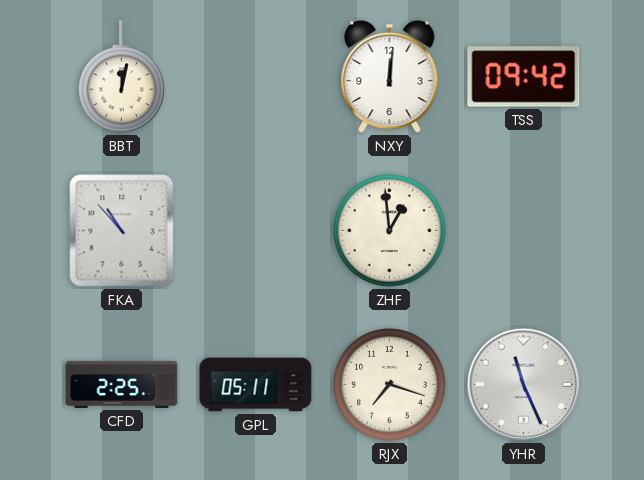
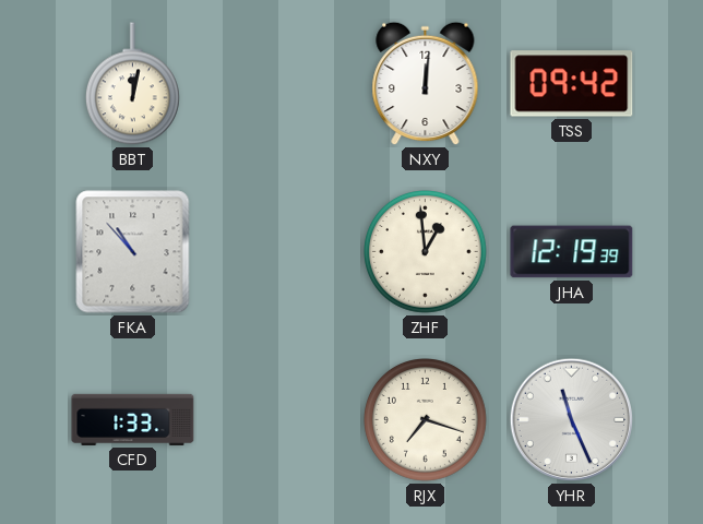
JHA: none -> 12:19 (572, 252)
CFD: 2:25 -> 1:33 (133, 419)
GPL: 05:11 -> none (256, 385)
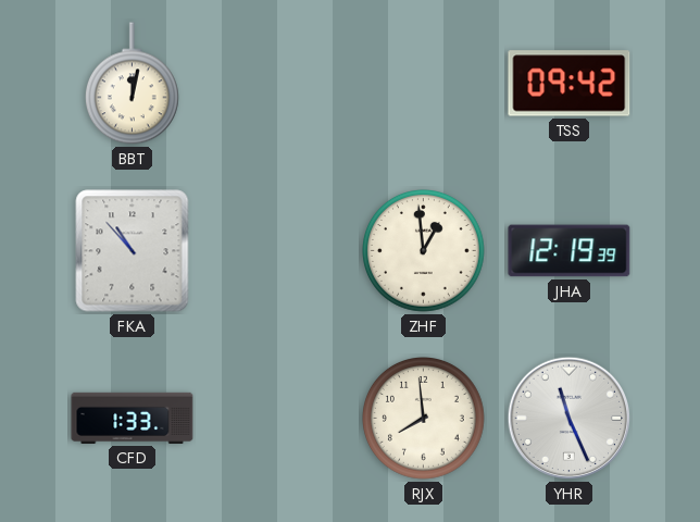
NXY: 12:01 -> none (426, 84)
RJX: 7:18 -> 7:59 (424, 419)
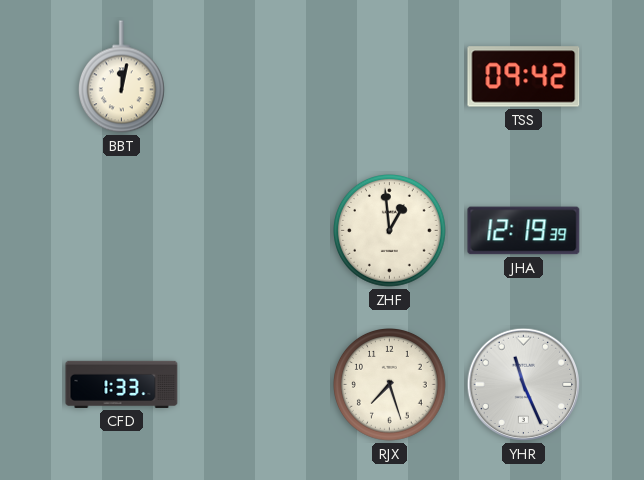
FKA: 10:53 -> none (133, 251)
RJX: 7:59 -> 7:27 (390, 385)
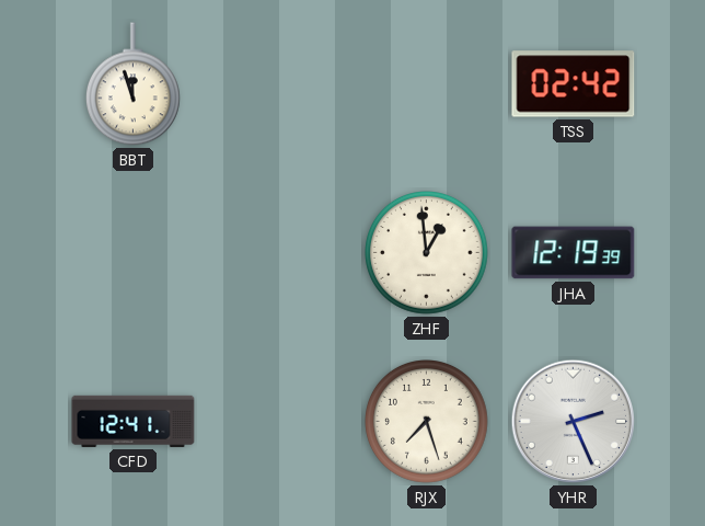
BBT: 12:02 -> 11:57 (132, 84)
TSS: 09:42 -> 02:42 (574, 84)
CFD: 1:33 -> 12:41 (134, 421)
YHR: 11:26 -> 2:26 (573, 422)
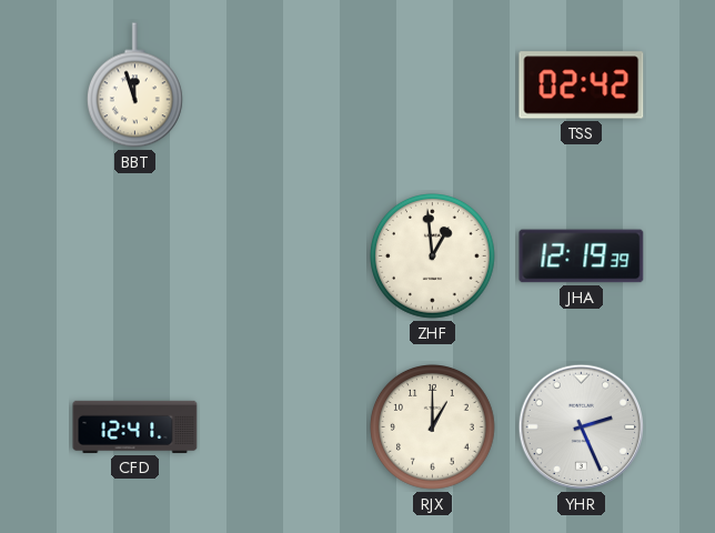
RJX: 7:27 -> 1:00 (433, 428)
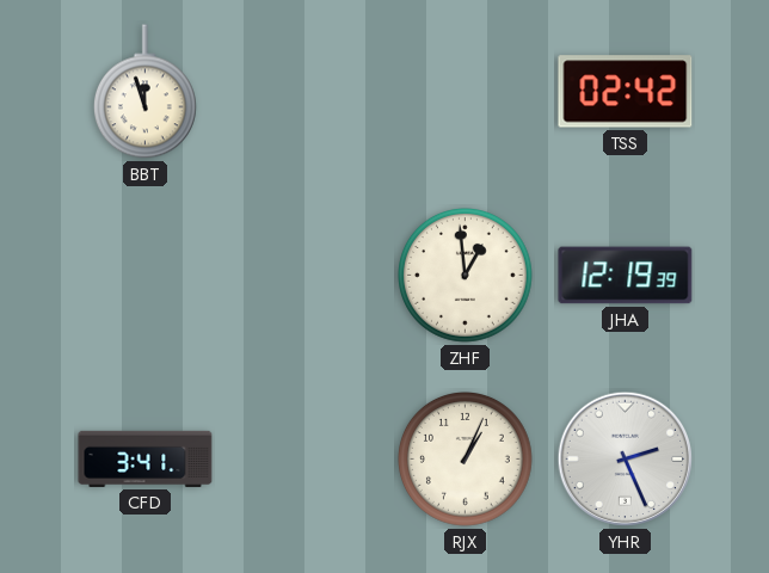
CFD: 12:41 -> 3:41 (146, 458)
RJX: 1:00 -> 1:04 (466, 460)
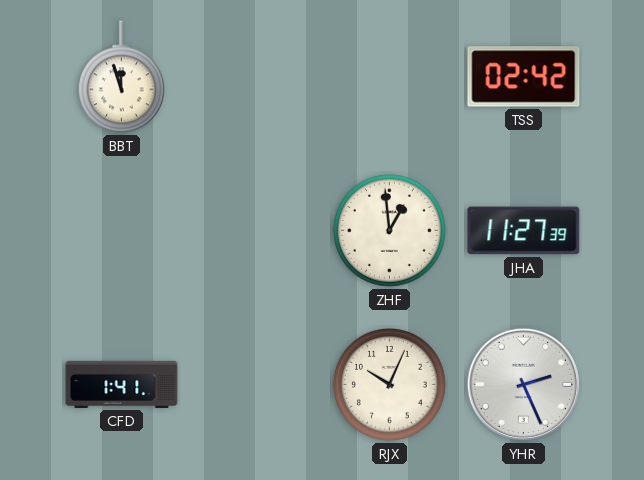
JHA: 12:19 -> 11:27 (524, 231)
CFD: 3:41 -> 1:41 (122, 384)
RJX: 1:04 -> 10:04 (390, 385)
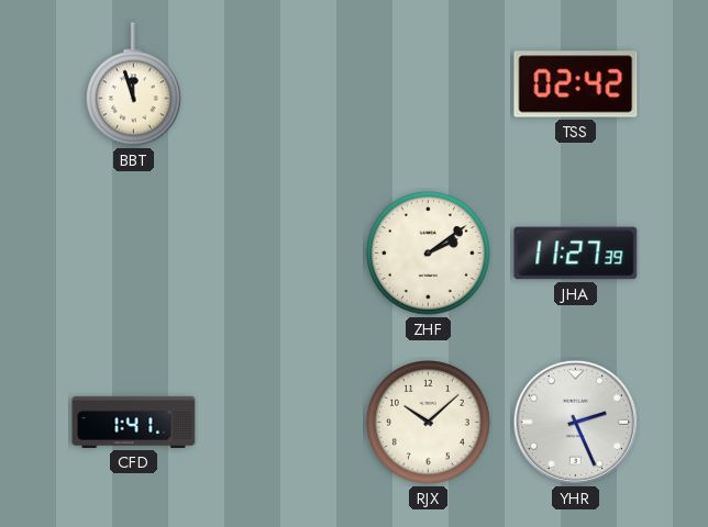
ZHF: 12:59 -> 2:09 (429, 254)
RJX: 10:04 -> 10:08 (429, 423)
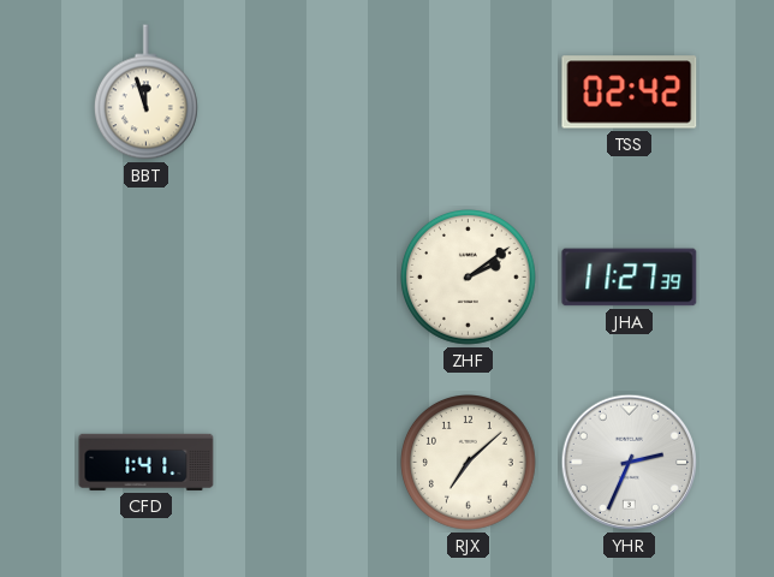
RJX: 10:08 -> 7:08 (469, 463)
YHR: 2:26 -> 2:34 (629, 463)
